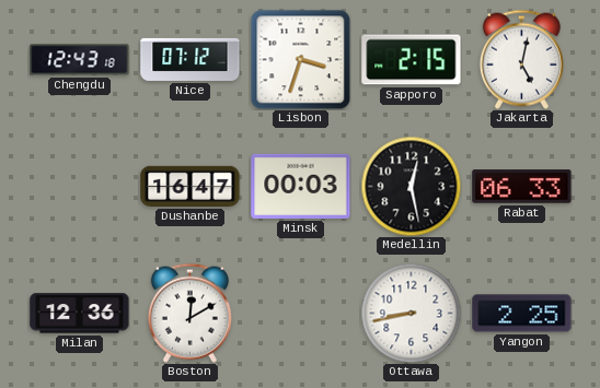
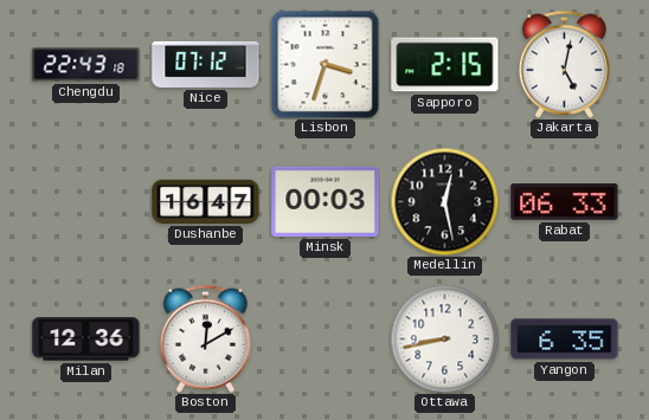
Chengdu: 12:43 -> 22:43 (86, 65)
Yangon: 2:25 -> 6:35 (565, 340)
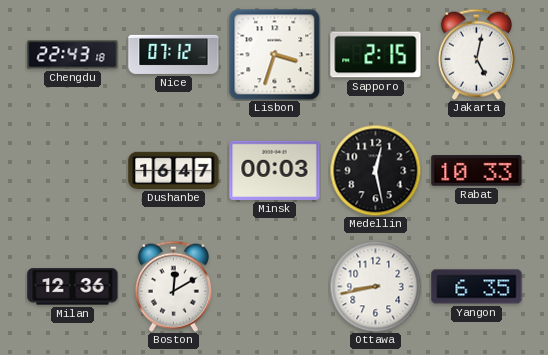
Rabat: 06:33 -> 10:33 (477, 171)
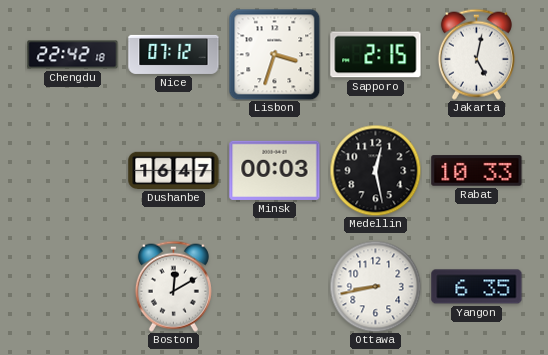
Chengdu: 22:43 -> 22:42 (73, 55)
Milan: 12:36 -> none (73, 287)
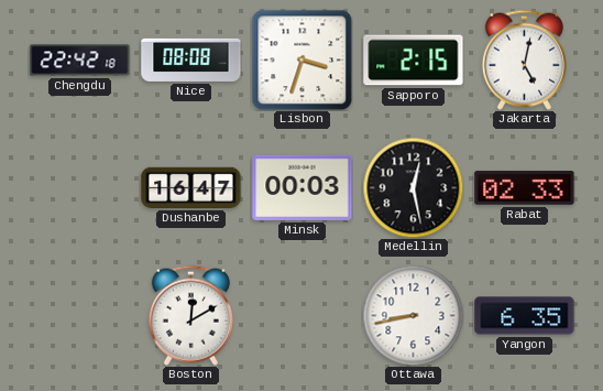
Nice: 07:12 -> 08:08 (191, 59)
Rabat: 10:33 -> 02:33 (525, 188)
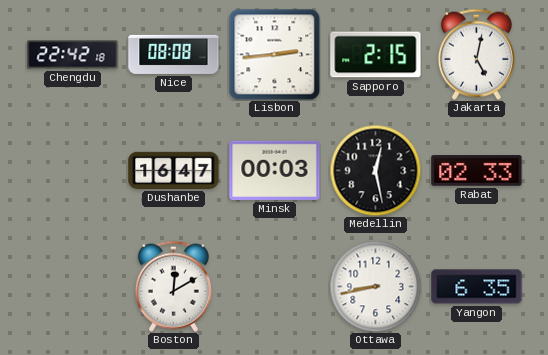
Lisbon: 3:33 -> 2:44 (274, 54)
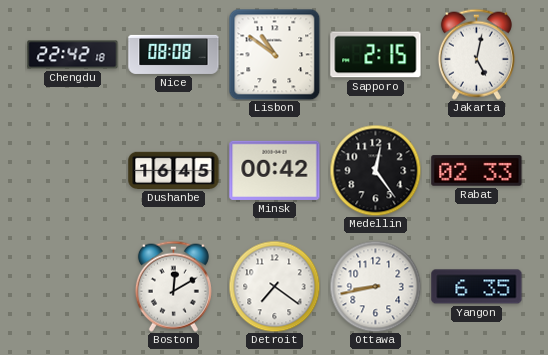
Lisbon: 2:44 -> 10:51 (274, 54)
Dushanbe: 16:47 -> 16:45 (174, 170)
Minsk: 00:03 -> 00:42 (275, 170)
Medellin: 12:28 -> 12:24 (375, 170)
Detroit: none -> 7:21 (274, 286)
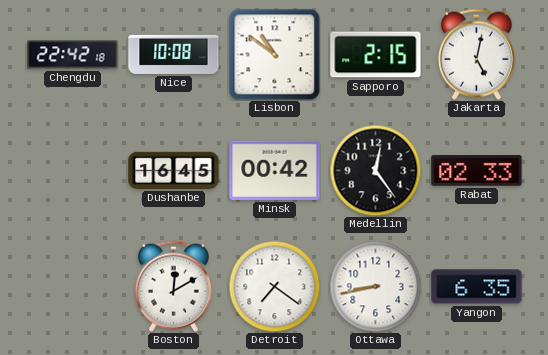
Nice: 08:08 -> 10:08 (174, 54)
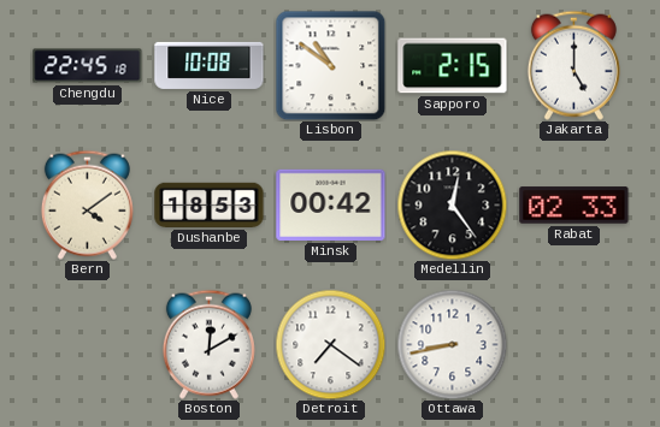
Chengdu: 22:42 -> 22:45 (88, 66)
Jakarta: 5:02 -> 5:00 (573, 65)
Bern: none -> 4:09 (87, 204)
Dushanbe: 16:45 -> 18:53 (210, 204)
Yangon: 6:35 -> none (477, 287)
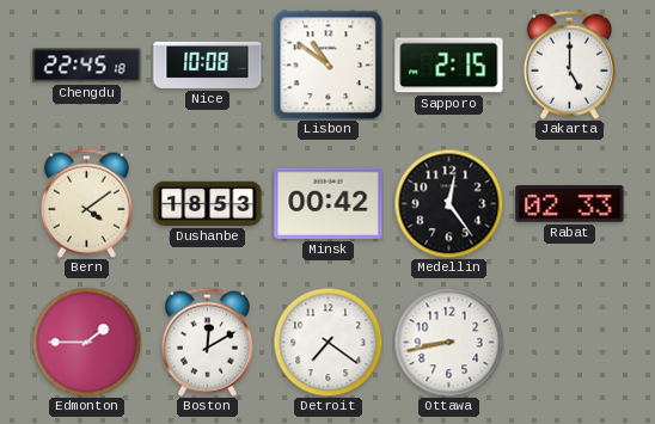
Edmonton: none -> 1:45 (86, 342)
